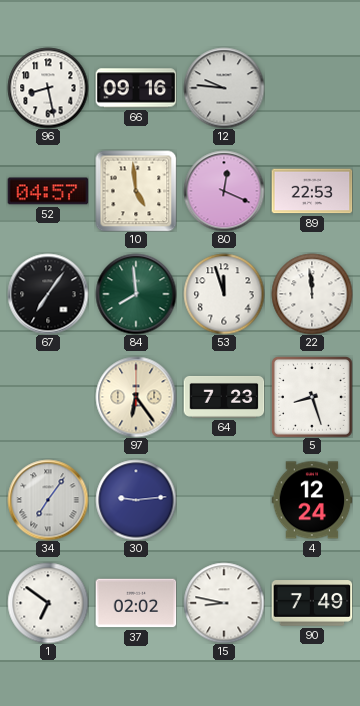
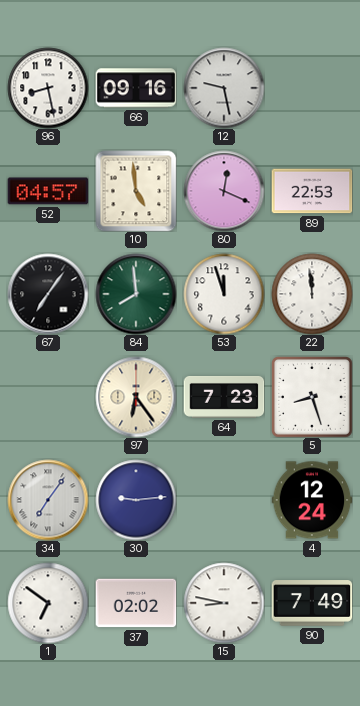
12: 9:46 -> 9:28 (224, 88)
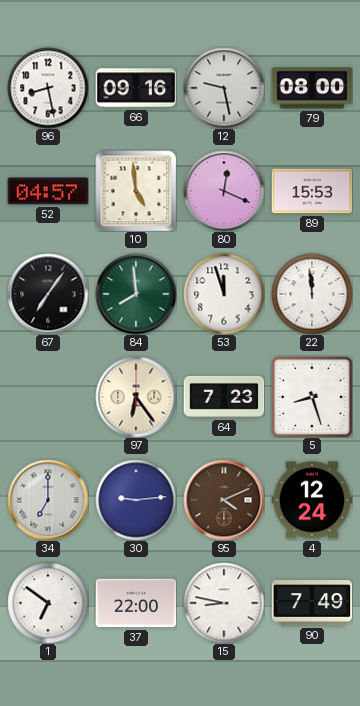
79: none -> 08:00 (312, 88)
89: 22:53 -> 15:53 (312, 191)
34: 7:06 -> 7:00 (48, 500)
95: none -> 4:11 (224, 500)
37: 02:02 -> 22:00 (136, 603)
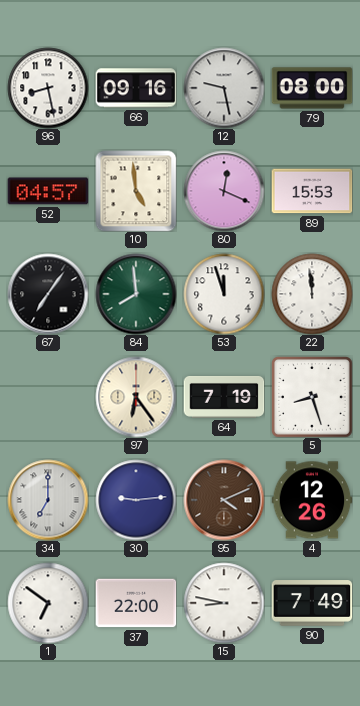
64: 7:23 -> 7:19 (224, 397)
4: 12:24 -> 12:26 (312, 500)
